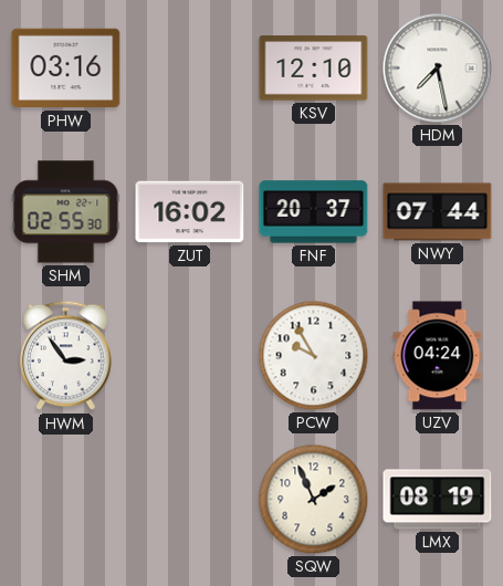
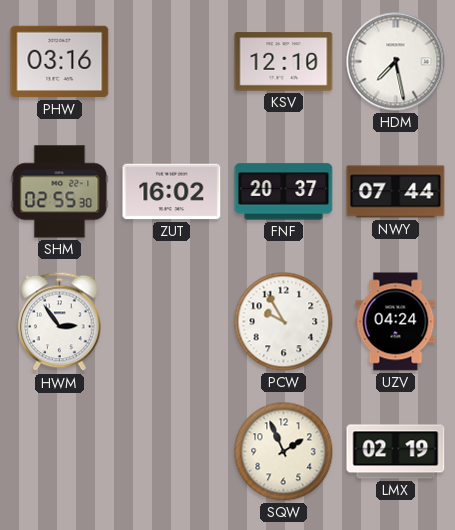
LMX: 08:19 -> 02:19 (396, 452)
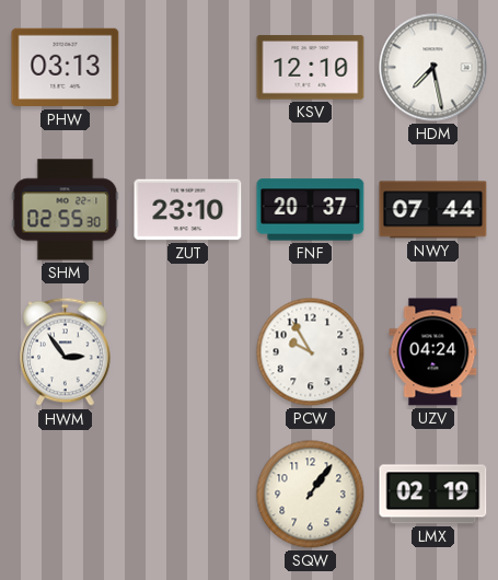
PHW: 03:16 -> 03:13 (66, 68)
ZUT: 16:02 -> 23:10 (188, 210)
SQW: 1:56 -> 1:06 (311, 495)
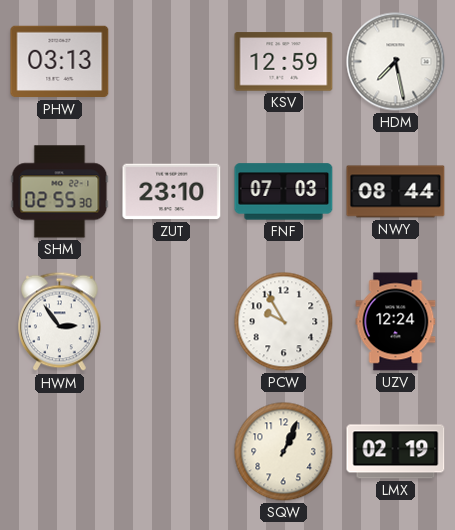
KSV: 12:10 -> 12:59 (284, 62)
FNF: 20:37 -> 07:03 (284, 192)
NWY: 07:44 -> 08:44 (396, 192)
UZV: 04:24 -> 12:24 (396, 322)
SQW: 1:06 -> 1:04 (284, 452)
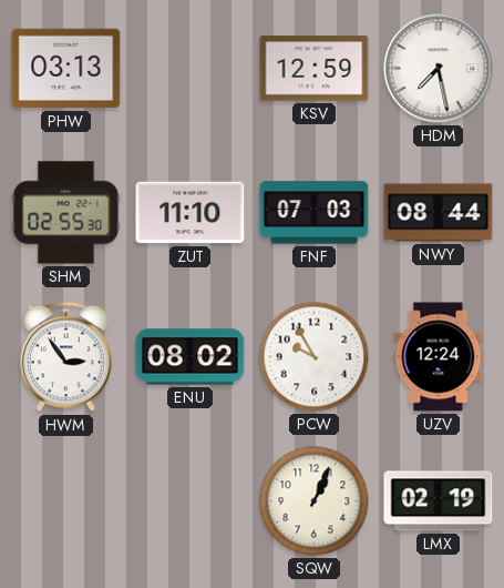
ZUT: 23:10 -> 11:10 (191, 213)
ENU: none -> 08:02 (191, 357)
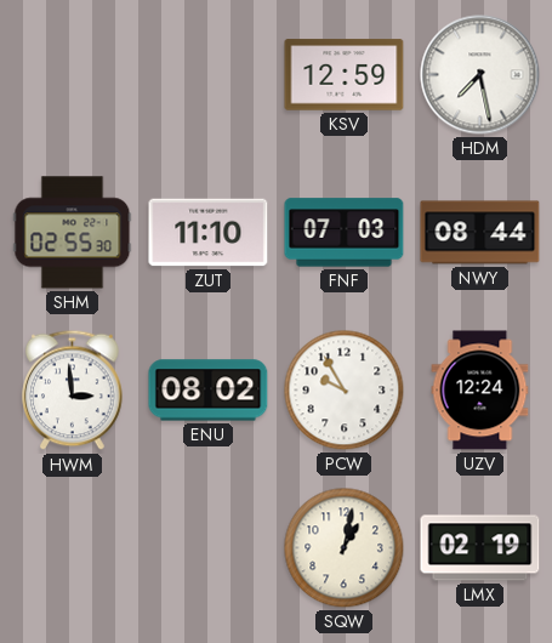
PHW: 03:13 -> none (66, 69)
HWM: 2:54 -> 2:59 (73, 391)
SQW: 1:04 -> 1:02 (345, 548)
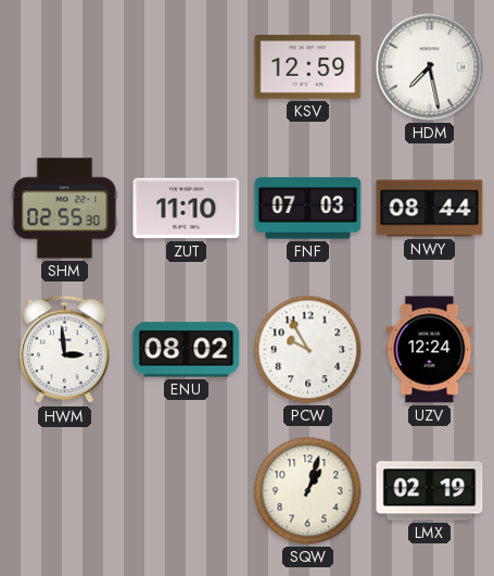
SQW: 1:02 -> 1:03 (308, 491)
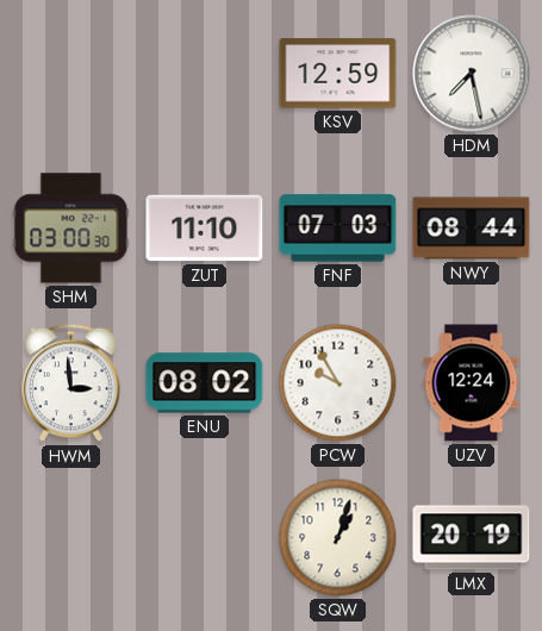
SHM: 02:55 -> 03:00 (71, 229)
LMX: 02:19 -> 20:19 (472, 538)
